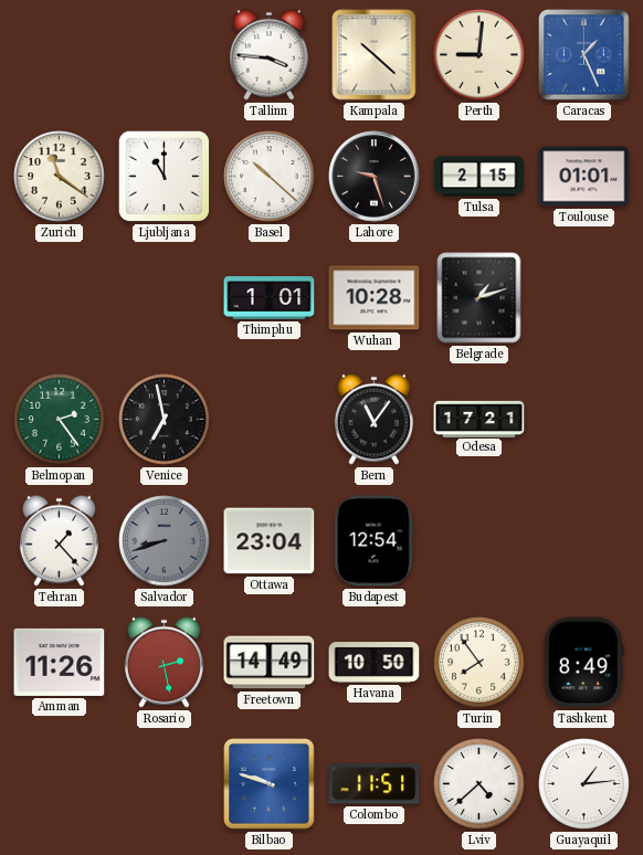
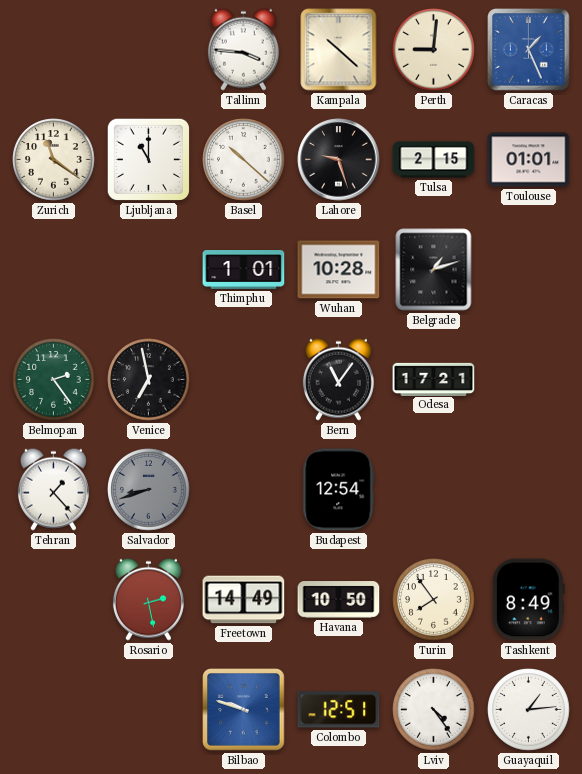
Ottawa: 23:04 -> none (270, 541)
Amman: 11:26 -> none (60, 662)
Colombo: 11:51 -> 12:51 (339, 710)
Lviv: 4:38 -> 4:24 (434, 710)
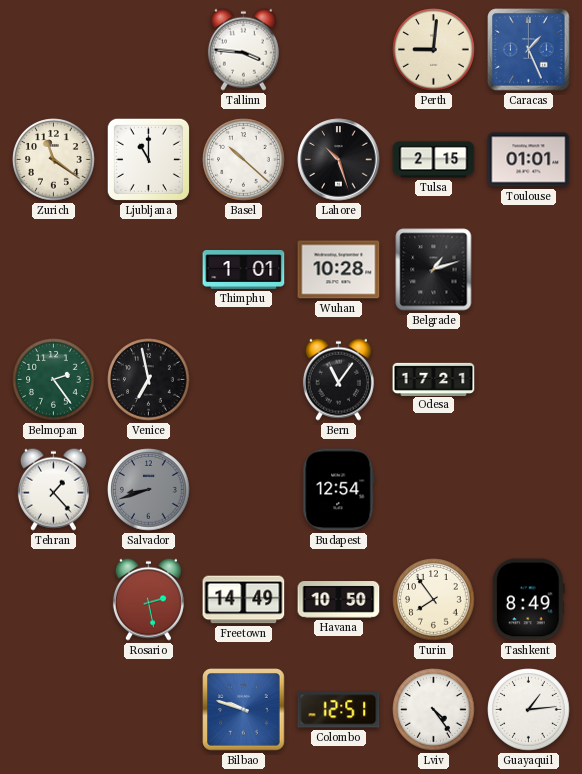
Kampala: 10:22 -> none (339, 50)
Lahore: 9:27 -> 10:27 (339, 160)
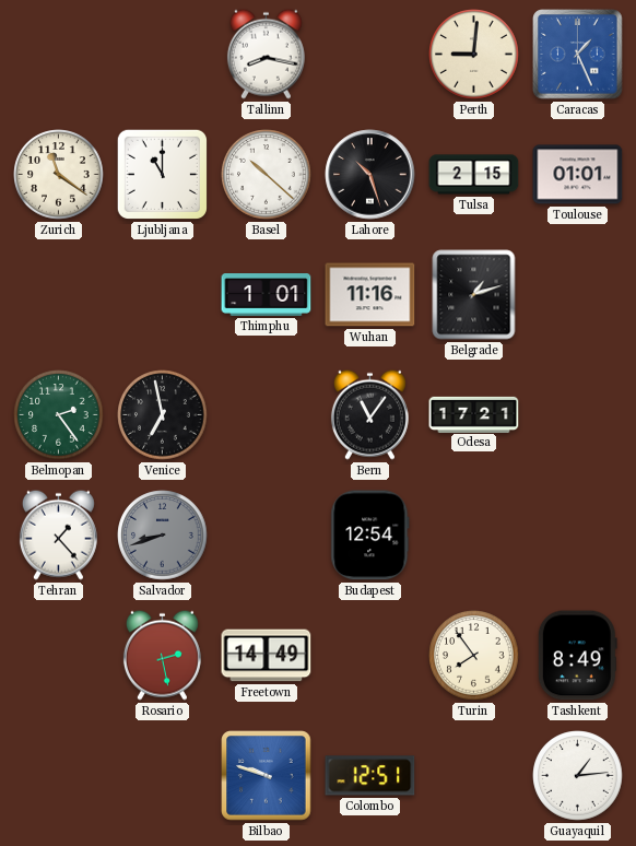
Tallinn: 3:46 -> 8:17 (266, 54)
Wuhan: 10:28 -> 11:16 (370, 295)
Havana: 10:50 -> none (339, 600)
Lviv: 4:24 -> none (434, 710)
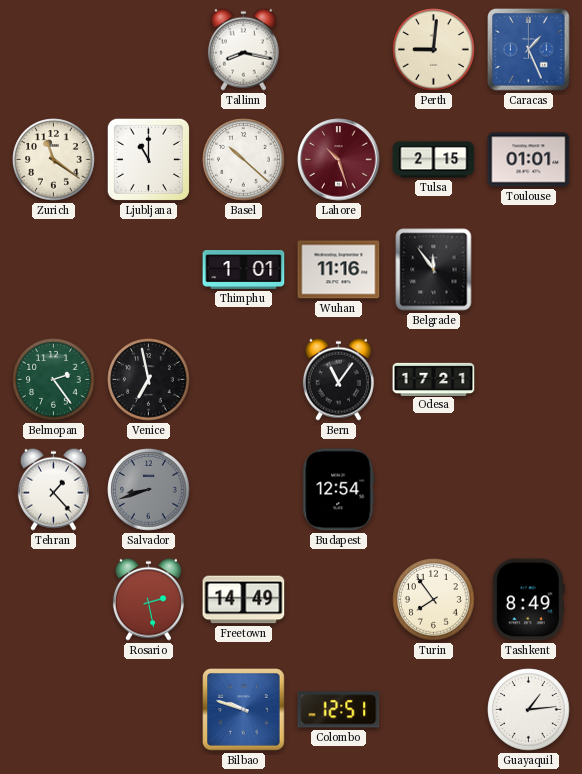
Lahore dial: black -> burgundy (339, 160)
Belgrade: 1:12 -> 11:54 (434, 270)
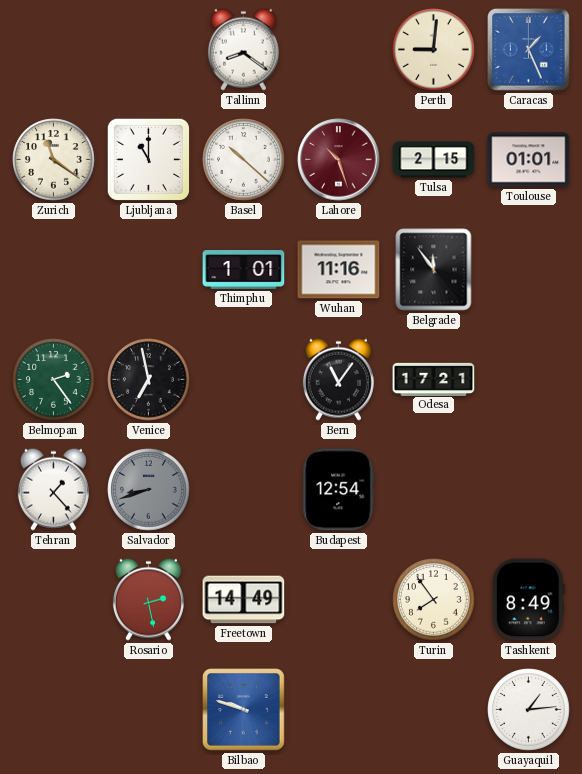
Tallinn: 8:17 -> 8:21 (243, 49)
Colombo: 12:51 -> none (339, 710)
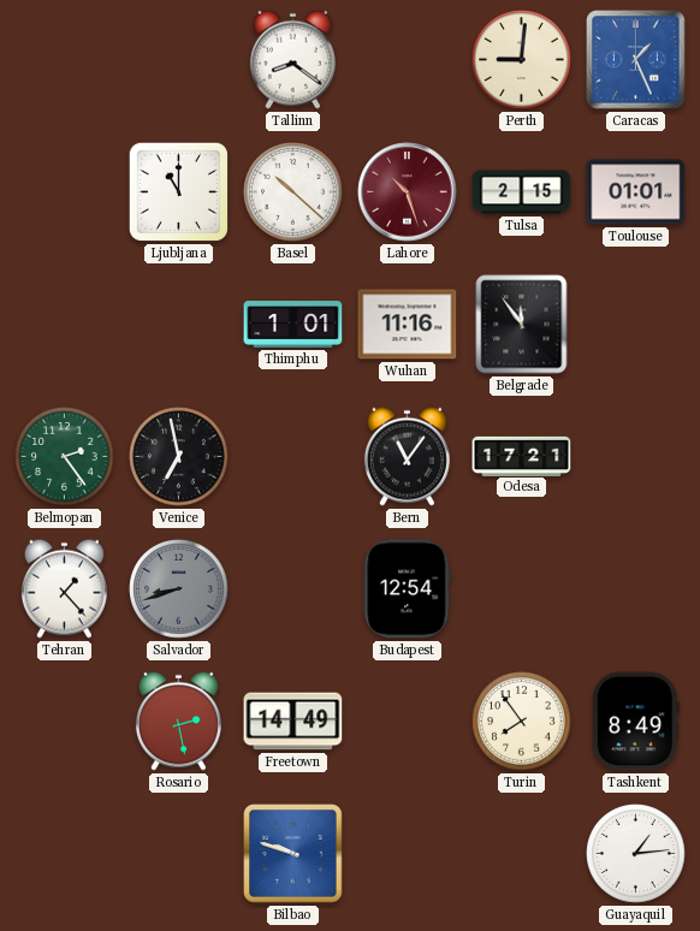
Zurich: 11:21 -> none (54, 160)
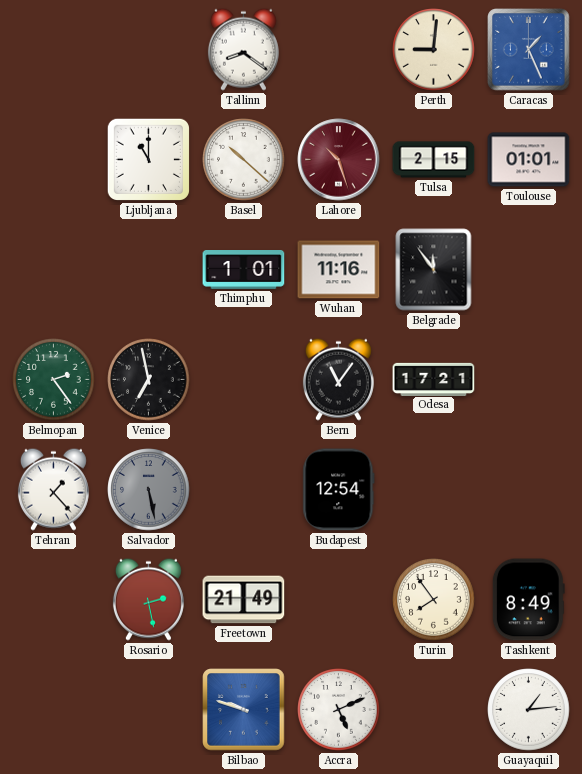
Salvador: 8:42 -> 5:28 (149, 490)
Freetown: 14:49 -> 21:49 (244, 600)
Accra: none -> 5:11 (339, 710)
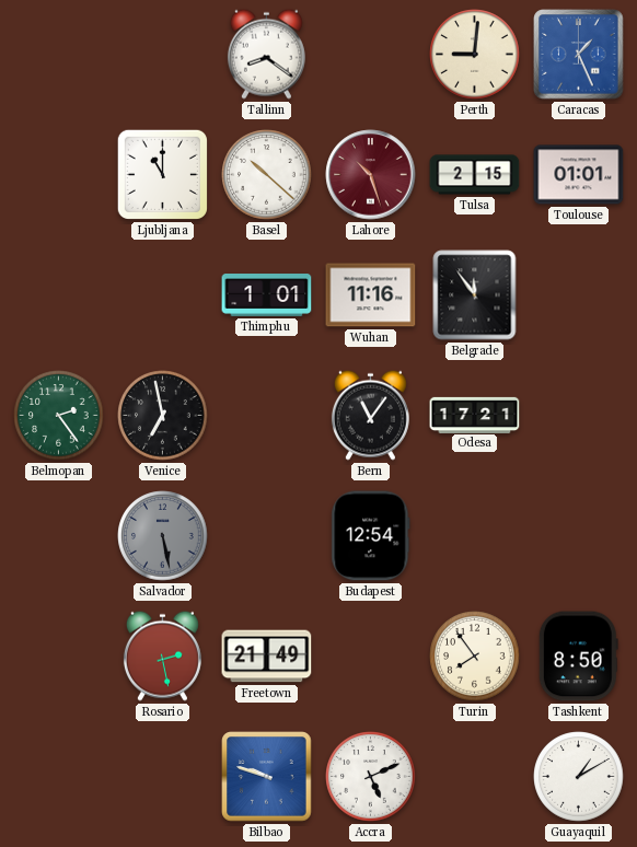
Tehran: 1:23 -> none (53, 489)
Tashkent: 8:49 -> 8:50 (578, 657)
Guayaquil: 1:14 -> 1:10 (579, 777)
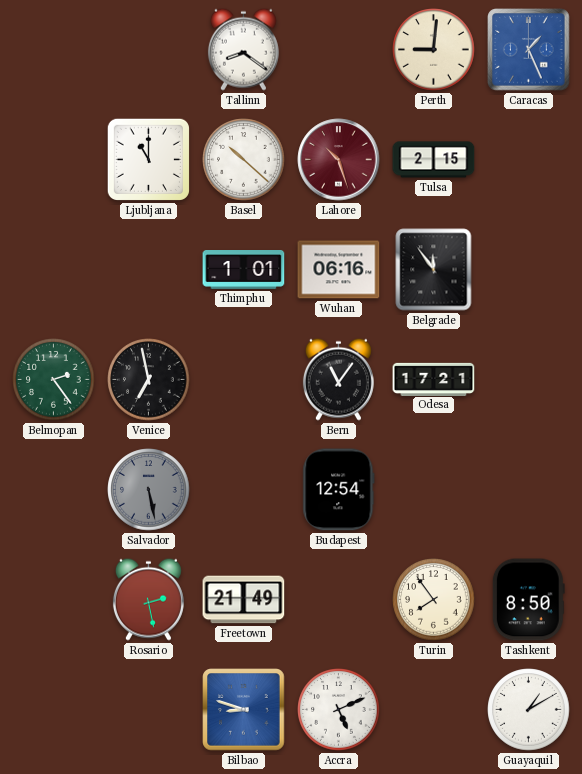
Toulouse: 01:01 -> none (579, 175)
Wuhan: 11:16 -> 06:16 (339, 270)
Bilbao: 9:48 -> 8:48 (244, 710)
